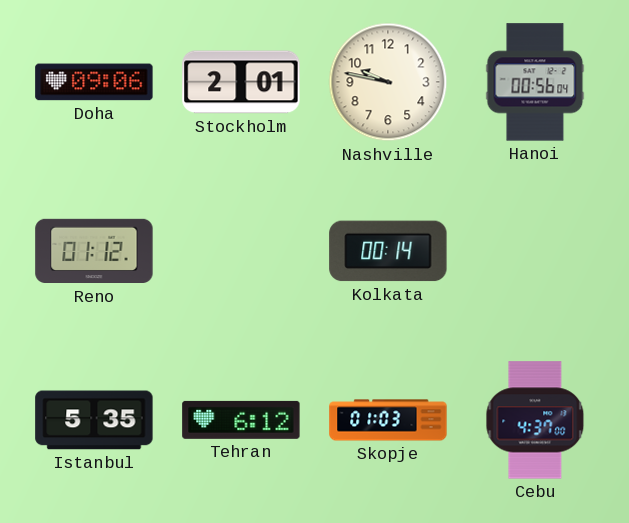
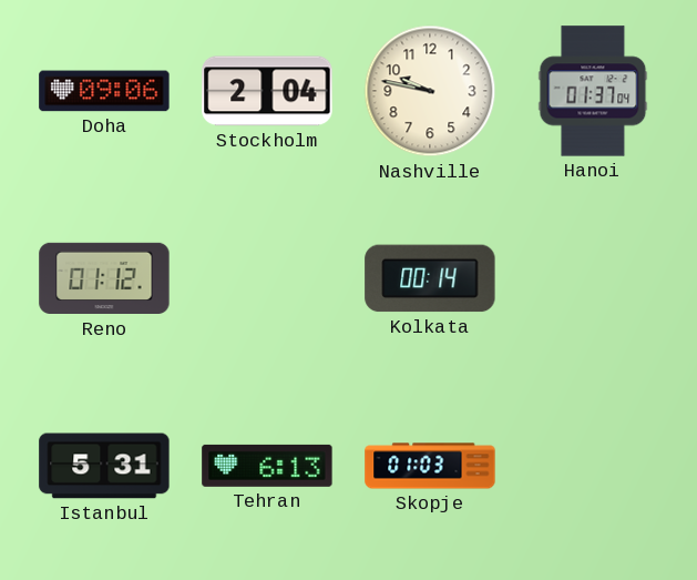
Stockholm: 2:01 -> 2:04 (267, 91)
Hanoi: 00:56 -> 01:37 (593, 91)
Istanbul: 5:35 -> 5:31 (104, 466)
Tehran: 6:12 -> 6:13 (267, 466)
Cebu: 4:37 -> none (535, 420)
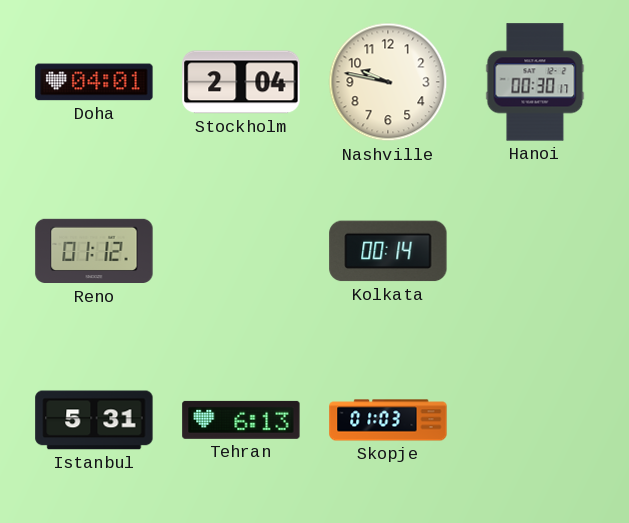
Doha: 09:06 -> 04:01 (94, 82)
Hanoi: 01:37 -> 00:30 (535, 82)
